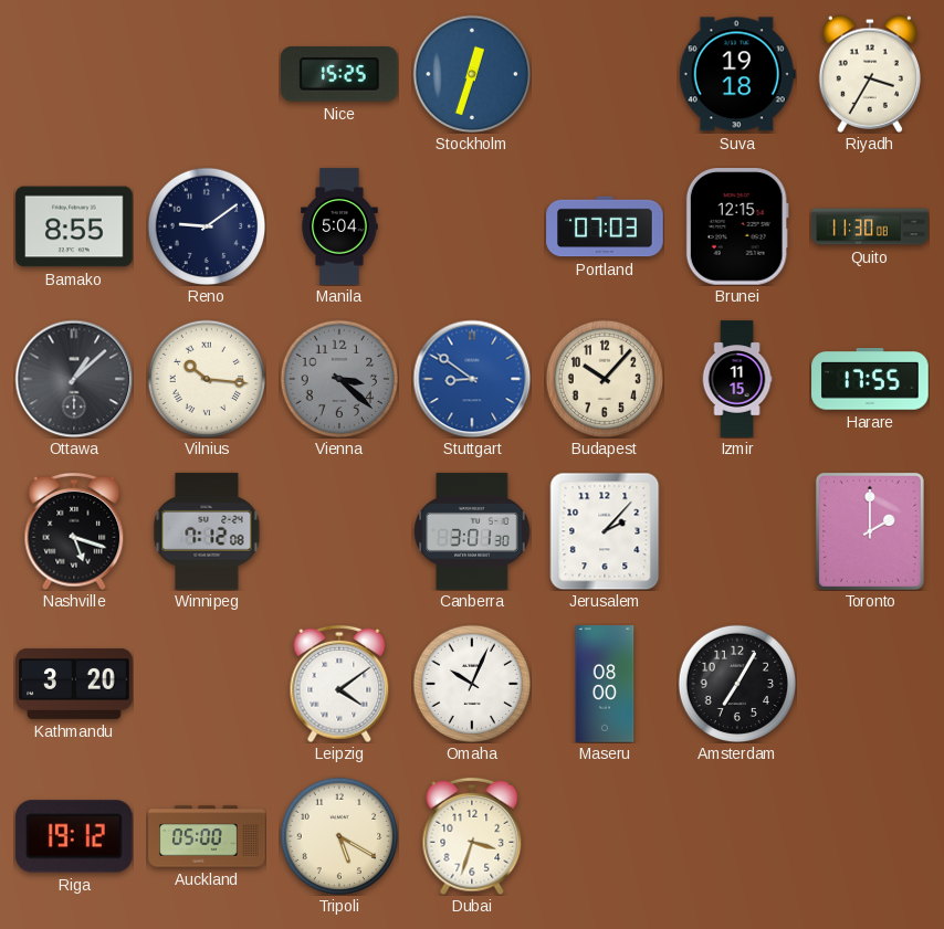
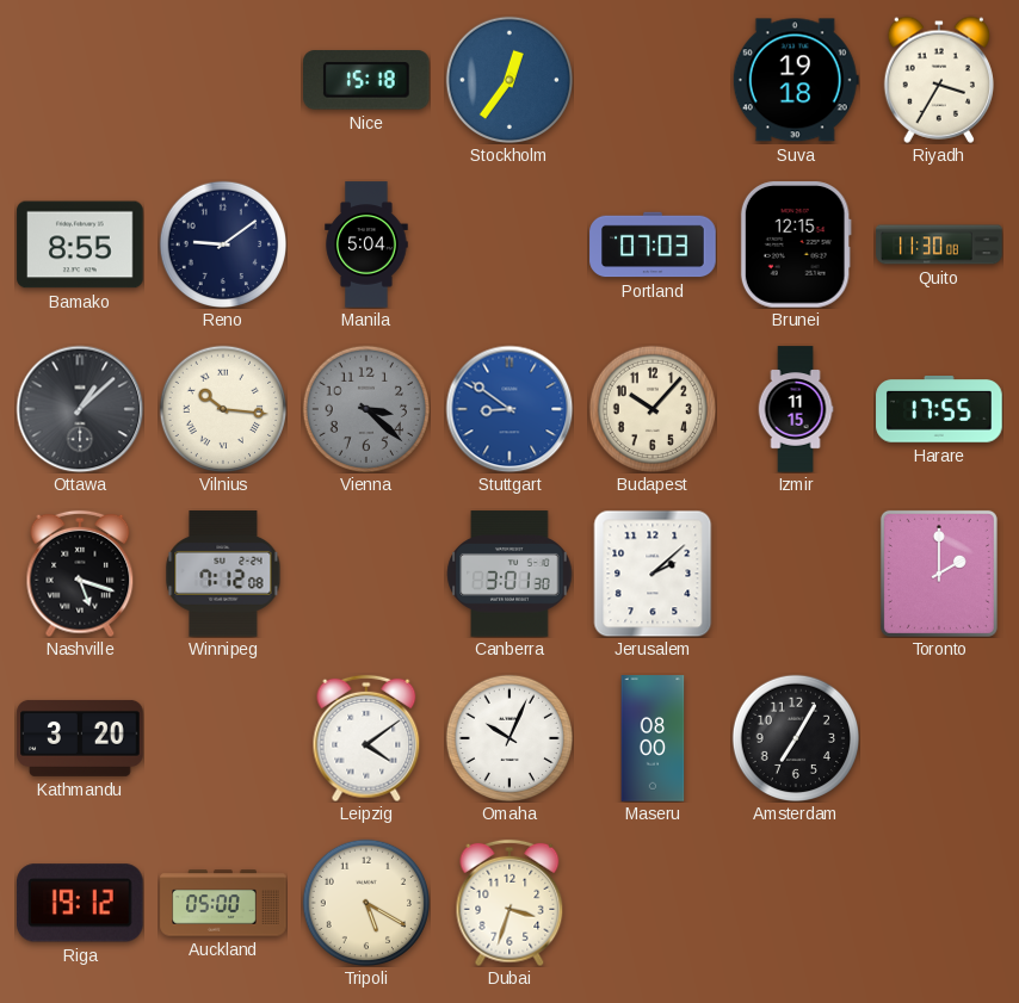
Nice: 15:25 -> 15:18 (368, 80)
Stockholm: 12:33 -> 12:36 (508, 79)
Jerusalem: 2:07 -> 2:08 (653, 574)
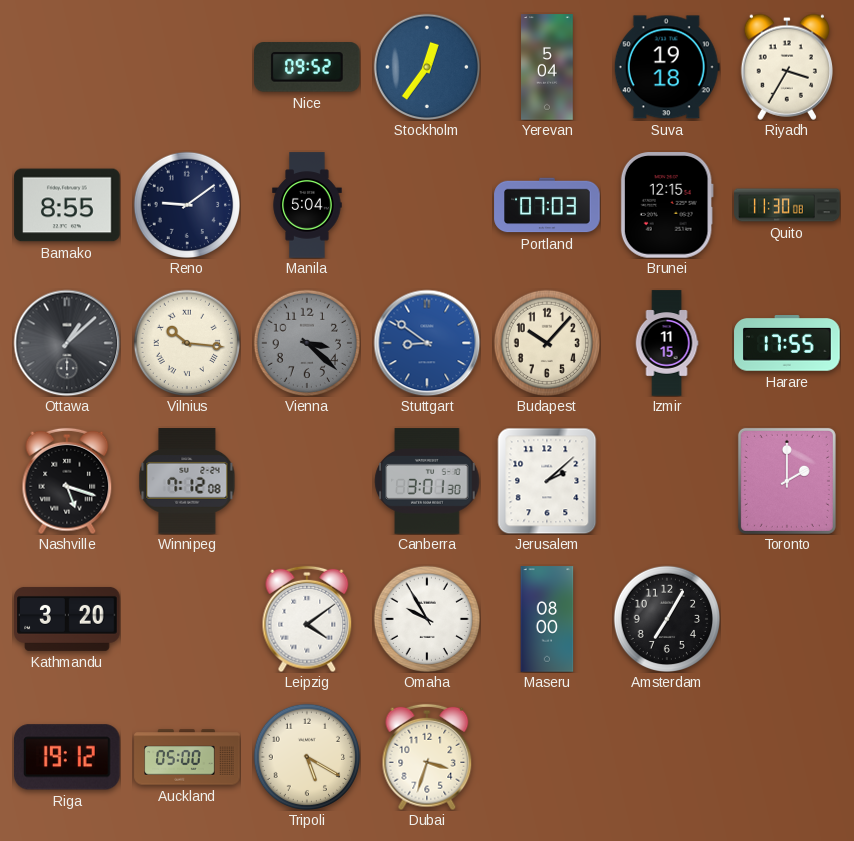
Nice: 15:18 -> 09:52 (308, 67)
Yerevan: none -> 5:04 (548, 67)
Omaha: 10:04 -> 9:55 (426, 618)
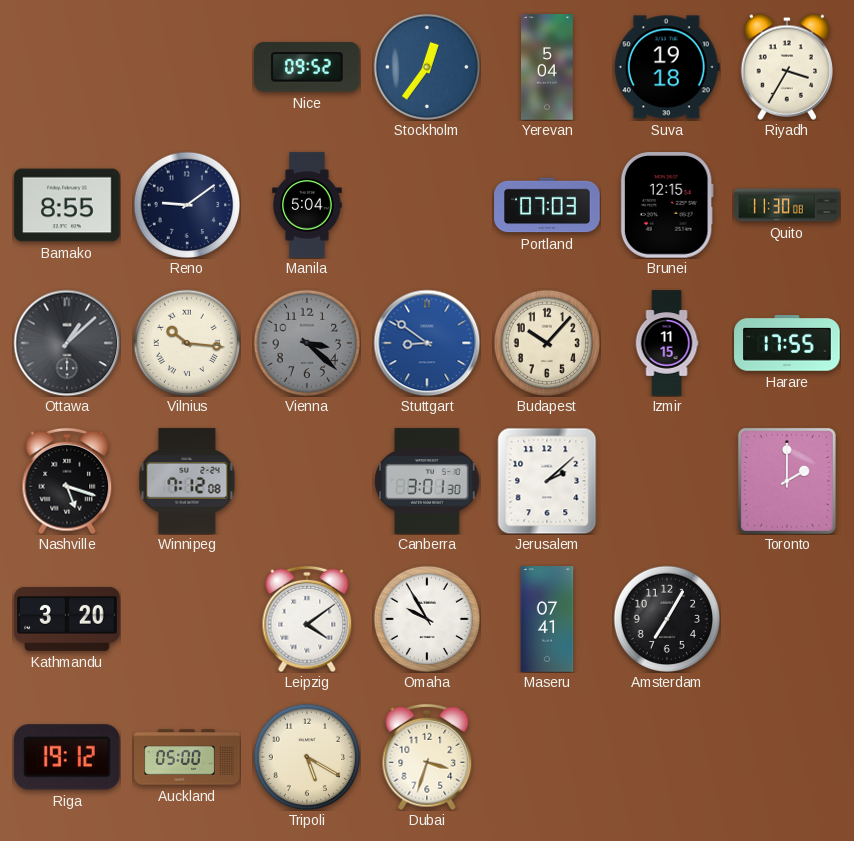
Maseru: 08:00 -> 07:41 (547, 619)
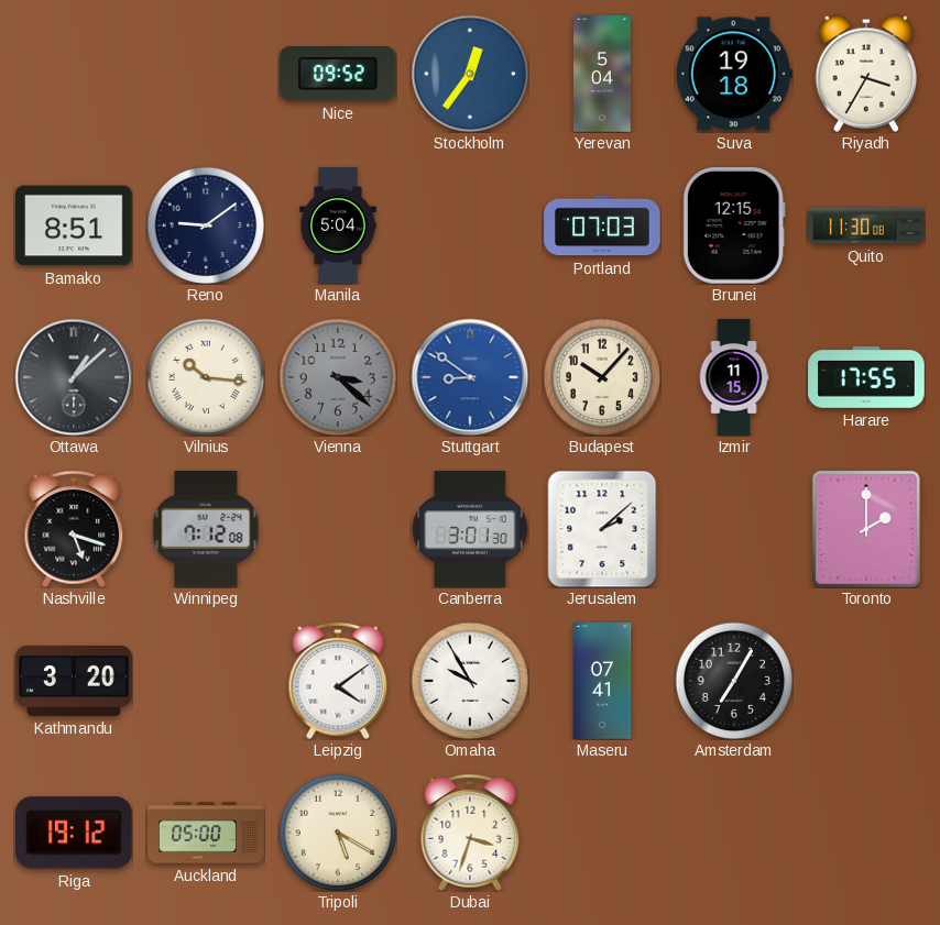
Bamako: 8:55 -> 8:51 (74, 225)
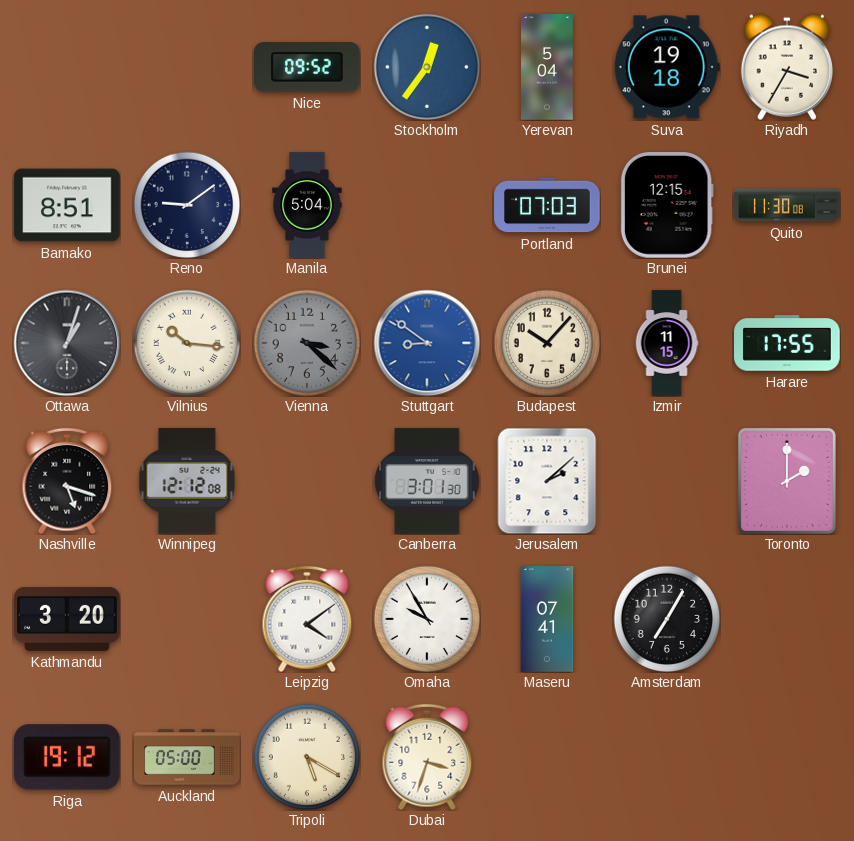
Ottawa: 1:08 -> 1:03 (67, 343)
Winnipeg: 7:12 -> 12:12 (187, 481)
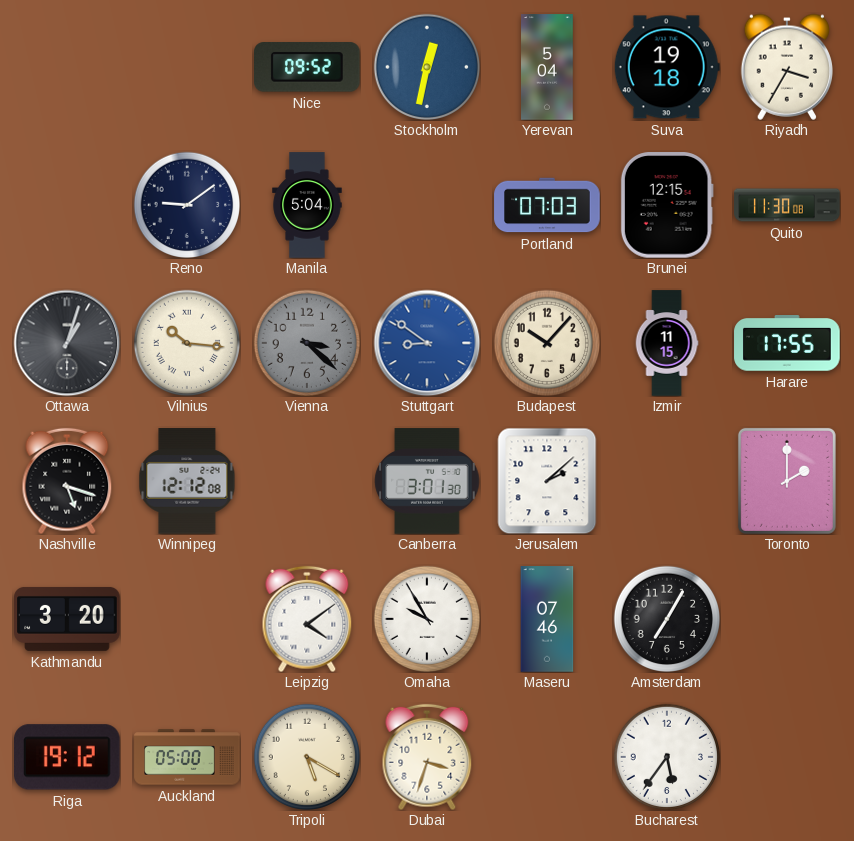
Stockholm: 12:36 -> 12:32 (426, 66)
Bamako: 8:51 -> none (67, 205)
Maseru: 07:41 -> 07:46 (547, 619)
Bucharest: none -> 5:36 (666, 756)
